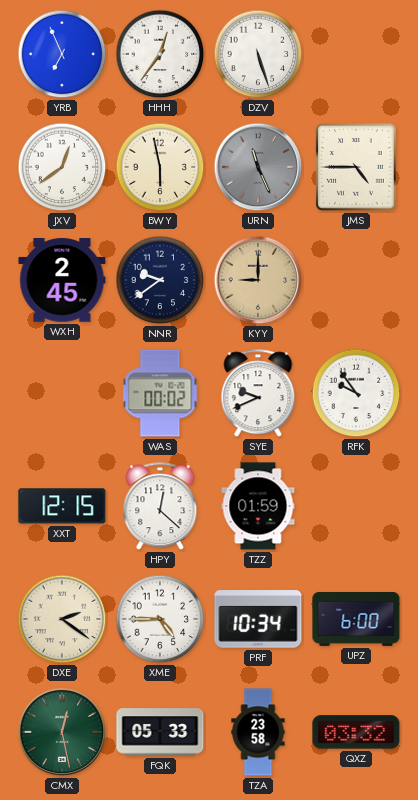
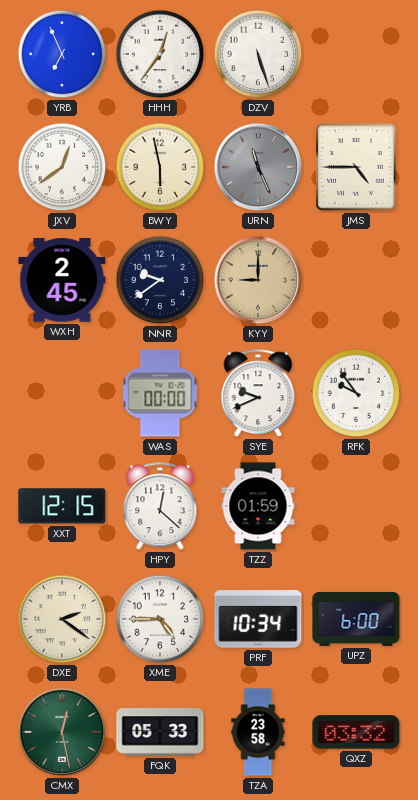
WAS: 00:02 -> 00:00 (160, 393)
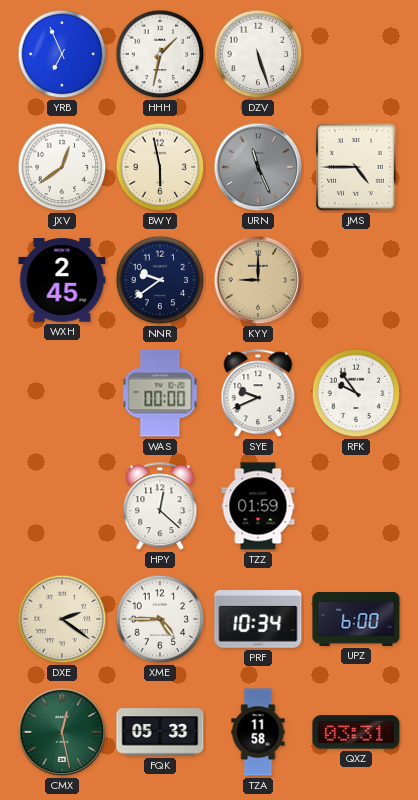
HHH: 12:36 -> 1:32 (160, 54)
XXT: 12:15 -> none (62, 506)
TZA: 23:58 -> 11:58 (258, 732)
QXZ: 03:32 -> 03:31 (356, 732)
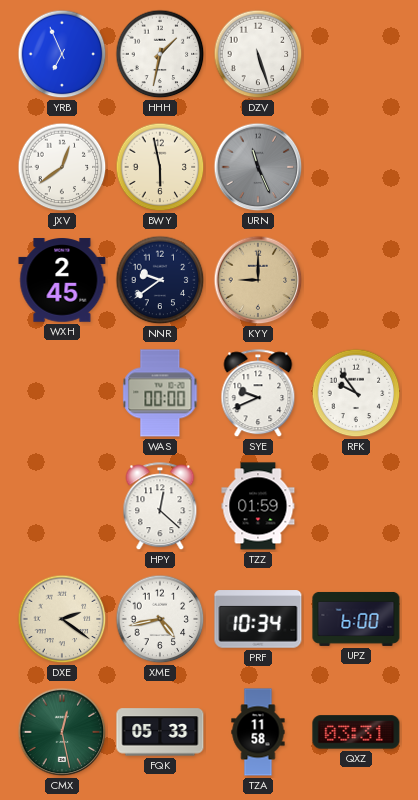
JMS: 4:45 -> none (356, 167)
XME: 4:45 -> 4:43 (160, 619)
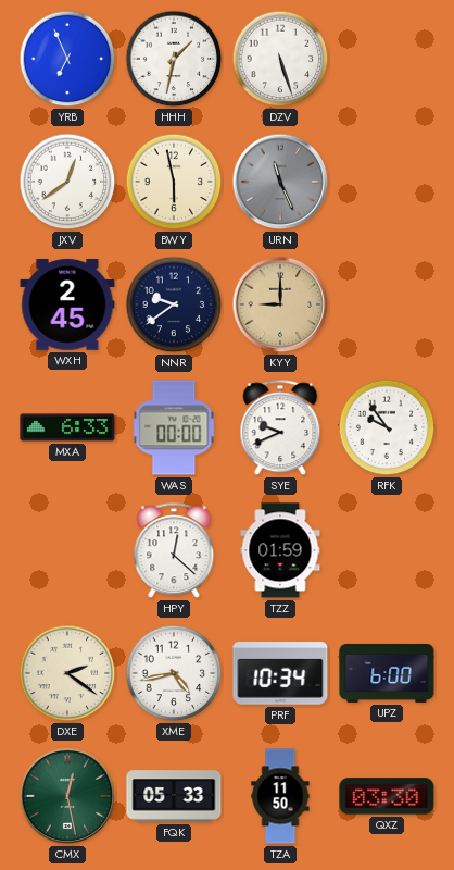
MXA: none -> 6:33 (67, 427)
TZA: 11:58 -> 11:50 (280, 796)
QXZ: 03:31 -> 03:30 (387, 796)
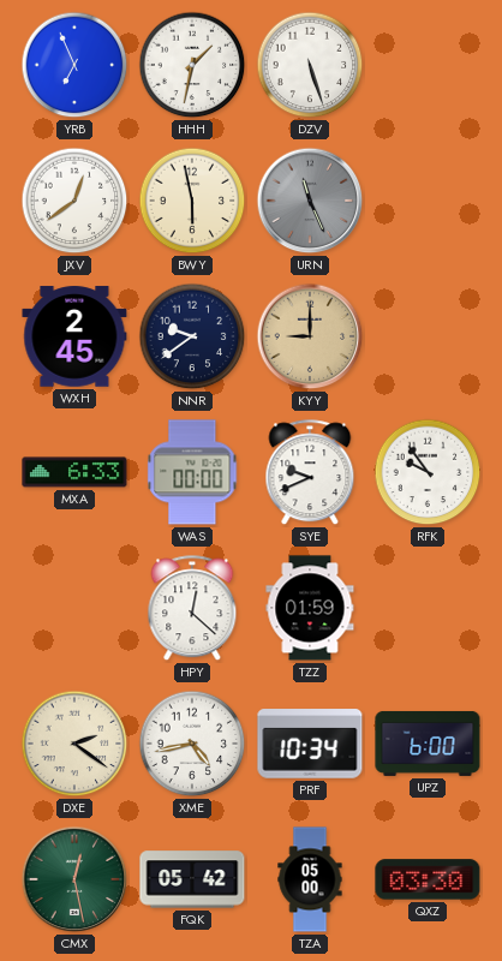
FQK: 05:33 -> 05:42 (192, 879)
TZA: 11:50 -> 05:00 (310, 879)
